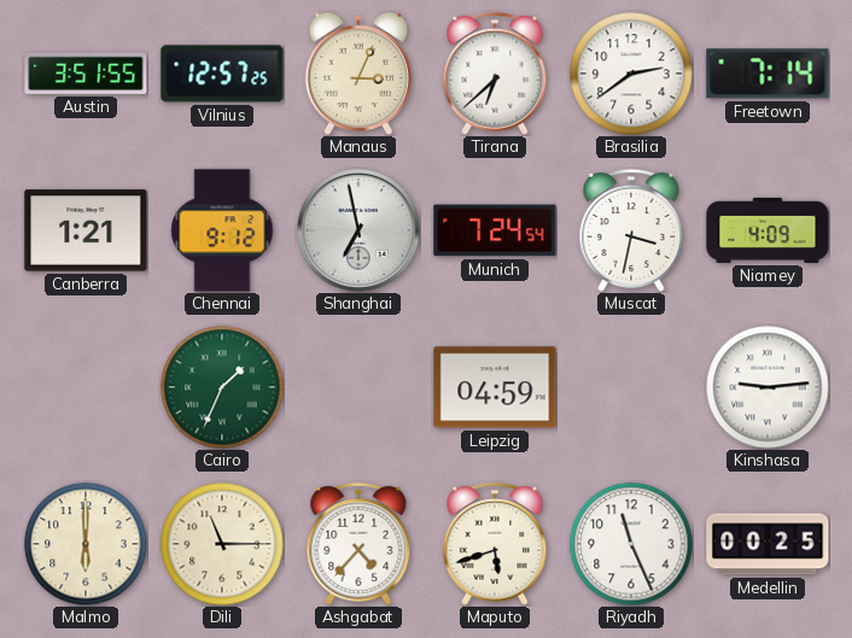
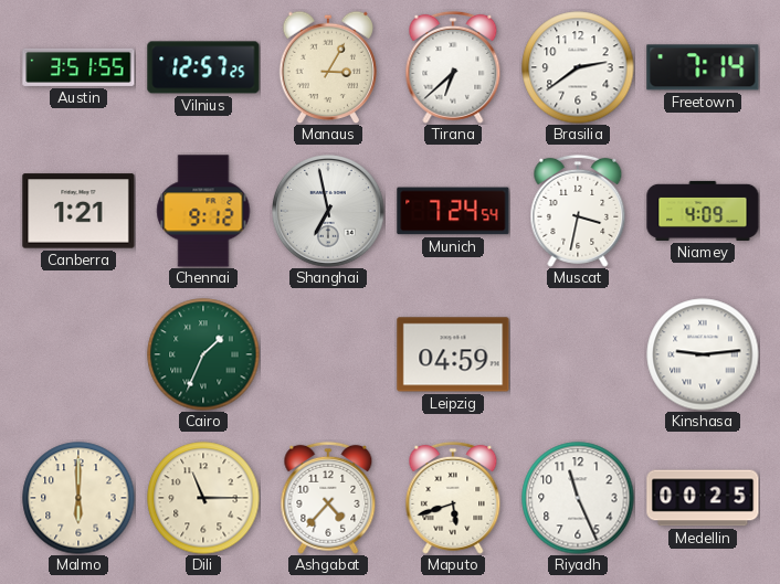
Manaus: 3:04 -> 3:05 (328, 67)
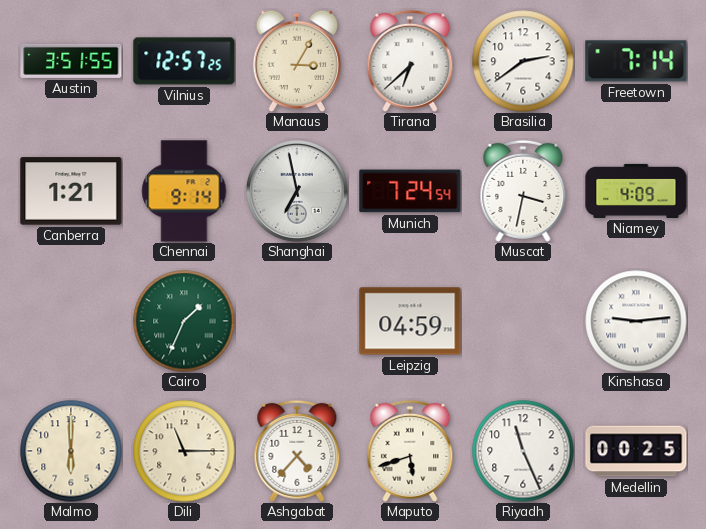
Chennai: 9:12 -> 9:14 (184, 191)
